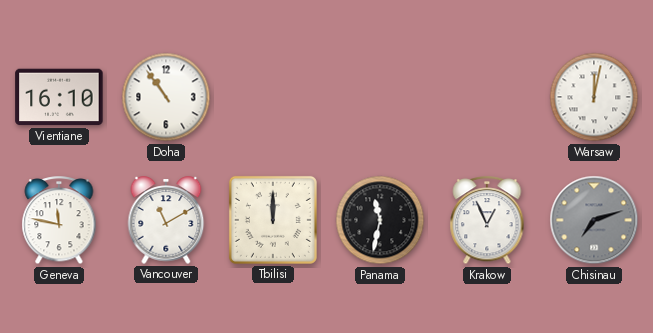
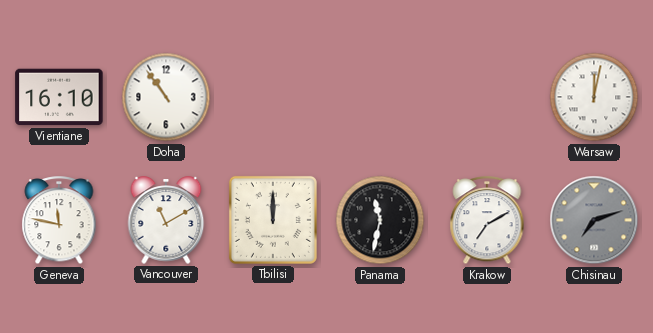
Krakow: 12:56 -> 7:10 (487, 221)
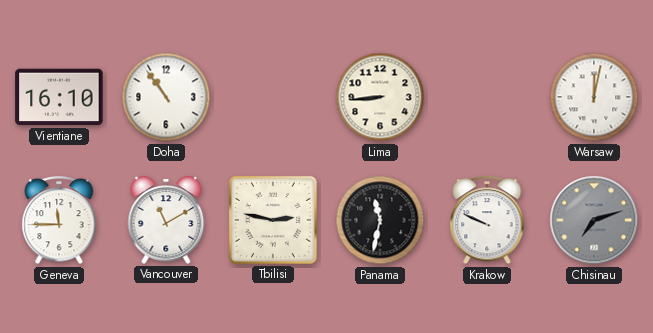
Lima: none -> 8:44 (380, 97)
Geneva: 11:47 -> 11:45 (59, 221)
Tbilisi: 12:00 -> 2:47 (273, 220)
Krakow: 7:10 -> 9:49 (487, 221)
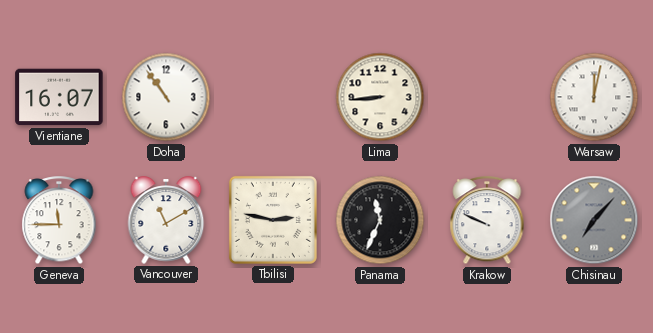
Vientiane: 16:10 -> 16:07 (59, 97)
Panama: 11:32 -> 11:34 (380, 220)
Chisinau: 7:12 -> 7:07 (594, 220)
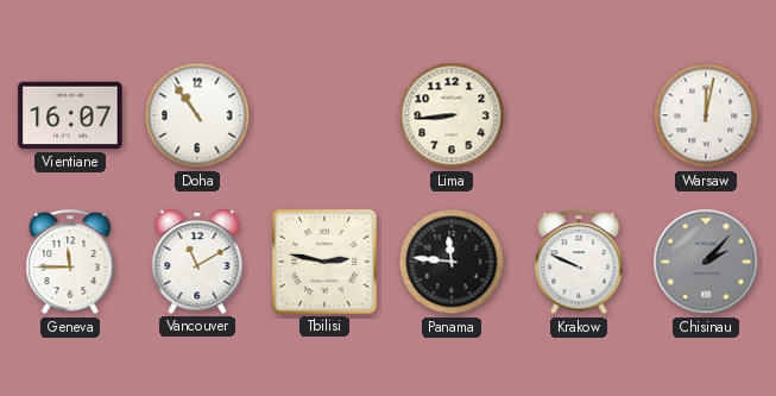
Panama: 11:34 -> 11:46 (452, 262)
Chisinau: 7:07 -> 2:07 (706, 262)
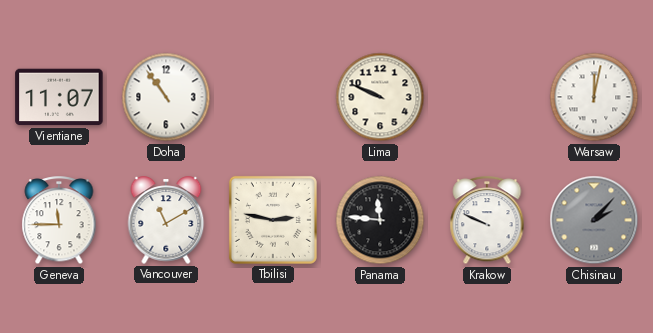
Vientiane: 16:07 -> 11:07 (59, 97)
Lima: 8:44 -> 9:49 (380, 97)
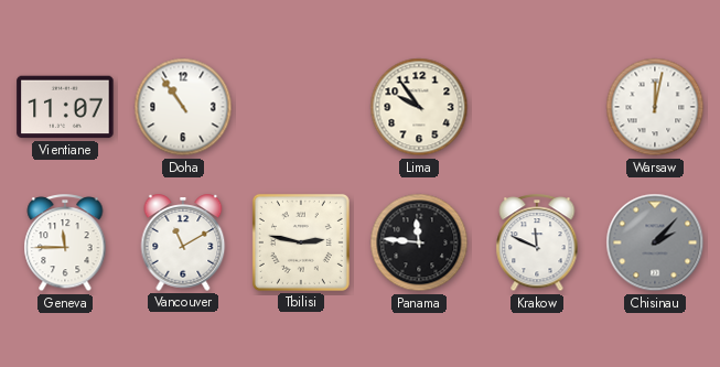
Lima: 9:49 -> 9:54 (419, 107)
Krakow: 9:49 -> 11:49 (537, 244)
